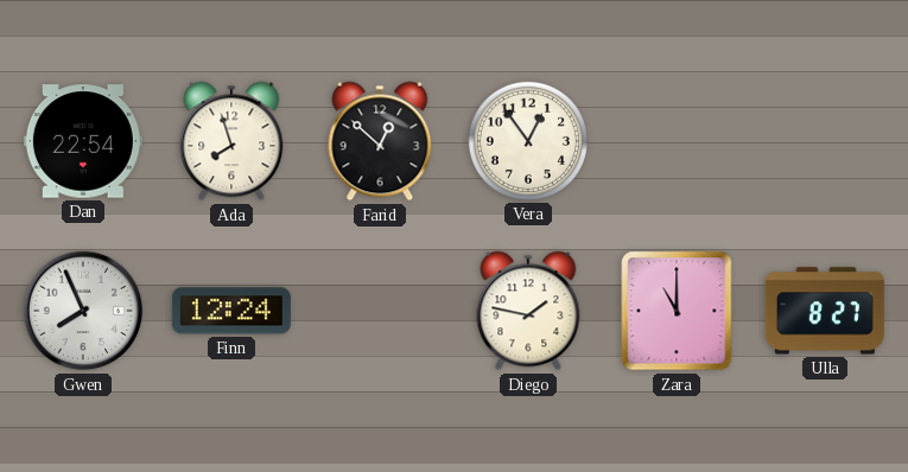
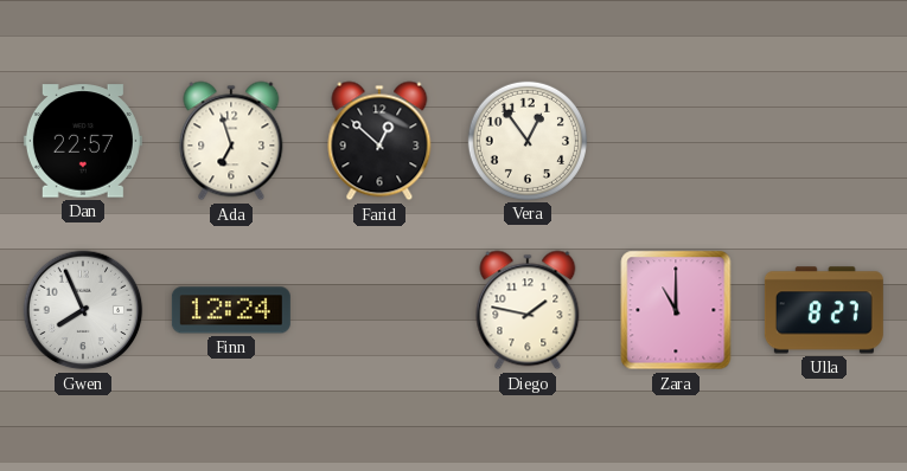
Dan: 22:54 -> 22:57 (83, 141)
Ada: 7:57 -> 6:57 (231, 141)
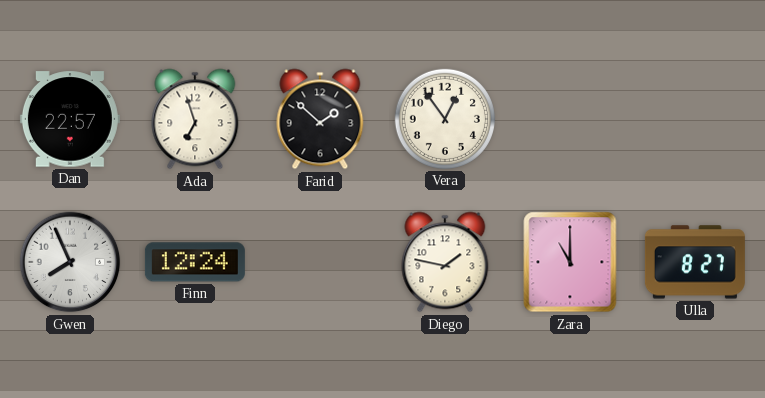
Farid: 12:52 -> 1:52 (320, 119)
